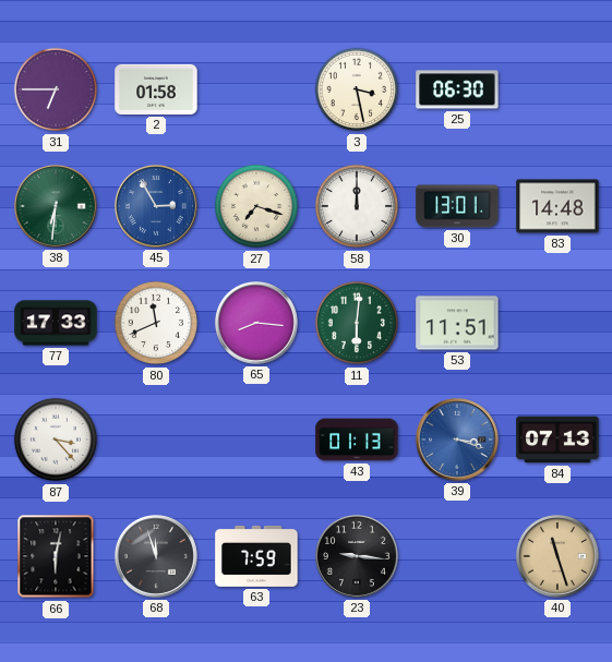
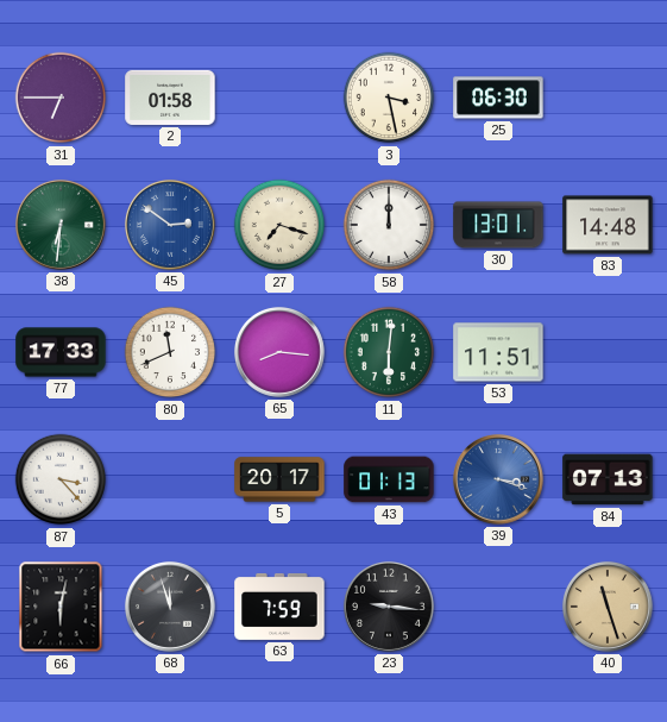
45: 2:55 -> 2:51 (170, 225)
5: none -> 20:17 (279, 479)
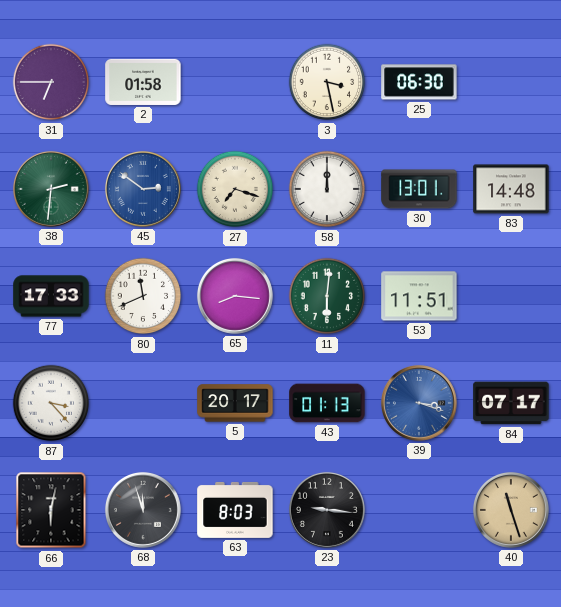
38: 6:31 -> 2:31 (51, 189)
84: 07:13 -> 07:17 (511, 403)
63: 7:59 -> 8:03 (235, 510)
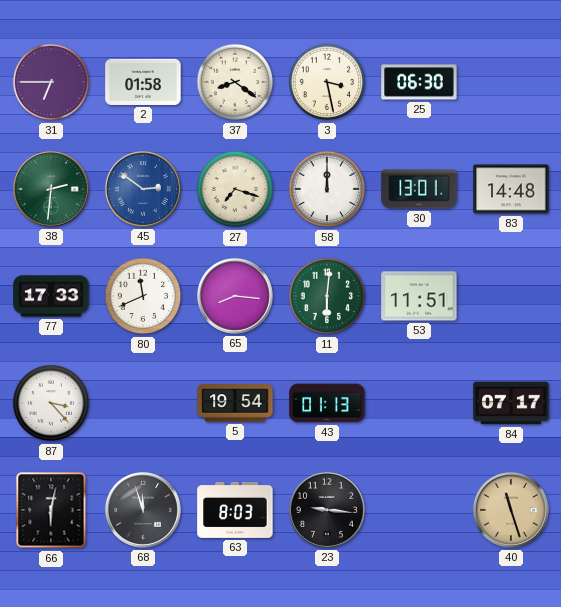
37: none -> 8:21 (235, 82)
5: 20:17 -> 19:54 (235, 403)
39: 3:18 -> none (419, 403)
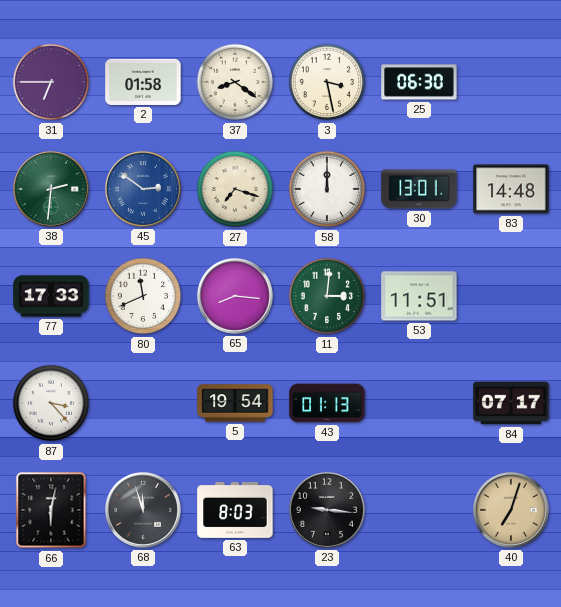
11: 6:01 -> 3:01 (327, 296)
40: 11:27 -> 7:03 (511, 510)
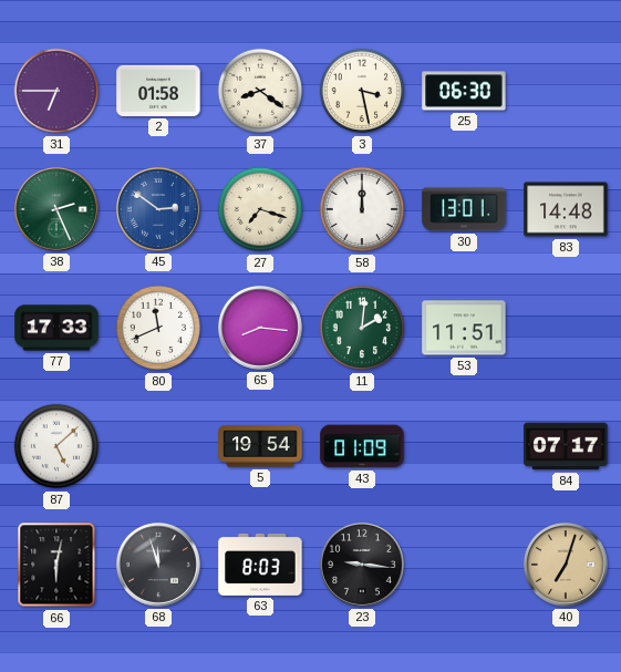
38: 2:31 -> 2:26 (56, 209)
11: 3:01 -> 2:01 (362, 328)
87: 3:23 -> 5:08 (56, 446)
43: 01:13 -> 01:09 (362, 446)
